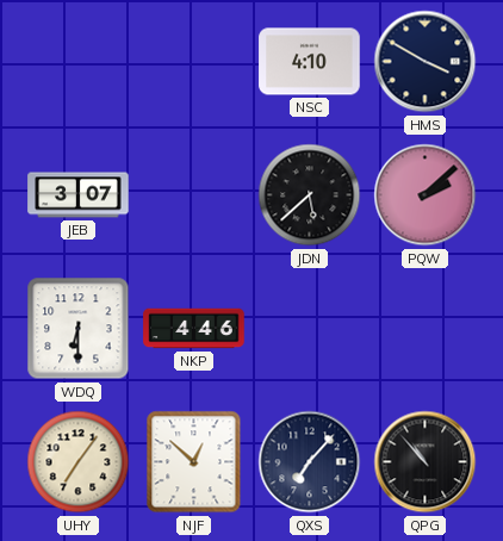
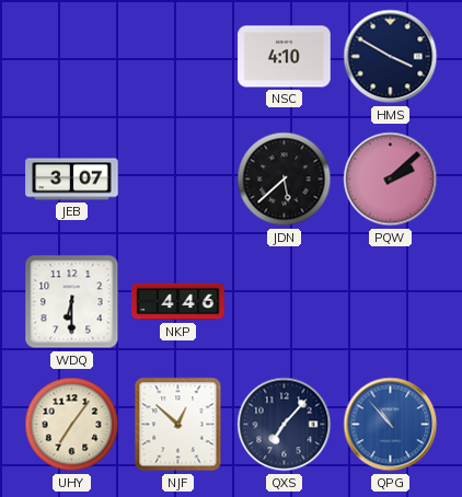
QPG dial: black -> blue (391, 425)
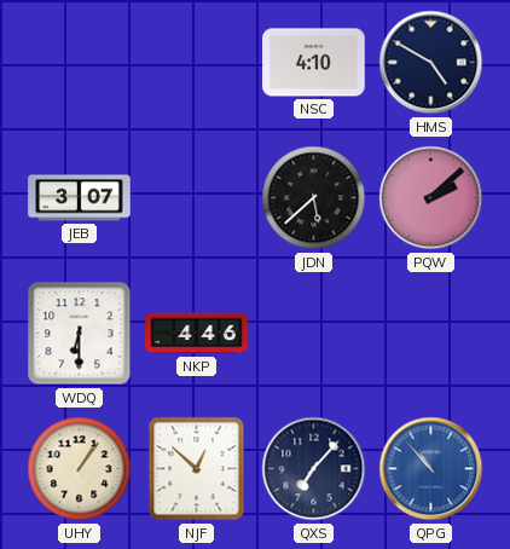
HMS: 3:50 -> 4:50 (431, 63)
UHY: 7:06 -> 1:06 (80, 469)
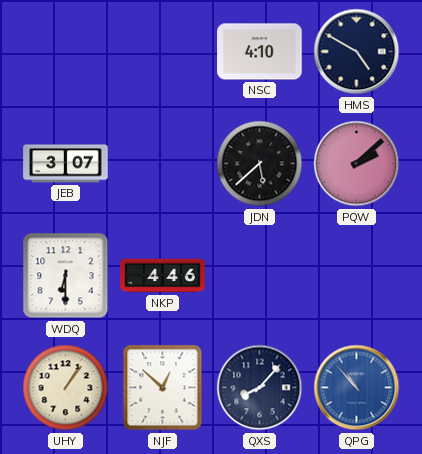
QXS: 7:07 -> 8:07 (260, 388)
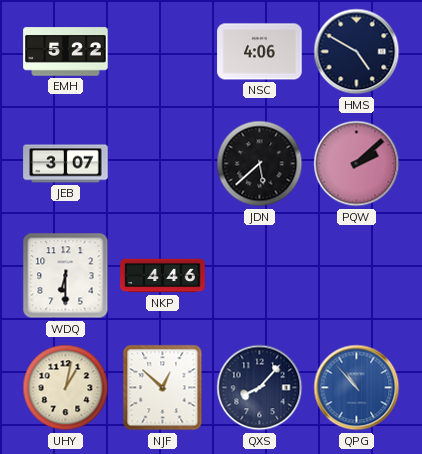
EMH: none -> 5:22 (66, 52)
NSC: 4:10 -> 4:06 (260, 52)
UHY: 1:06 -> 1:02 (66, 388)
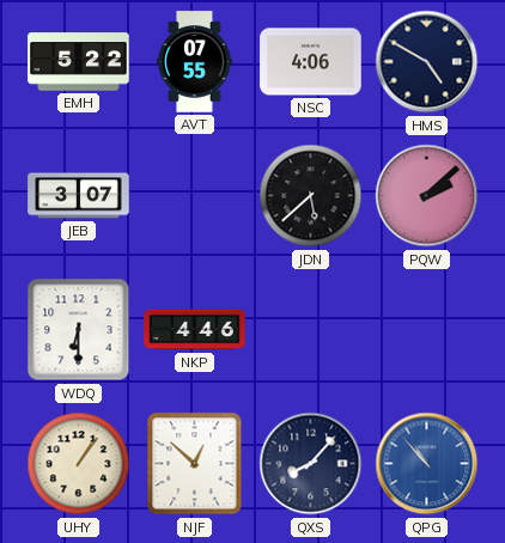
AVT: none -> 07:55 (195, 62)
UHY: 1:02 -> 1:06 (79, 464)
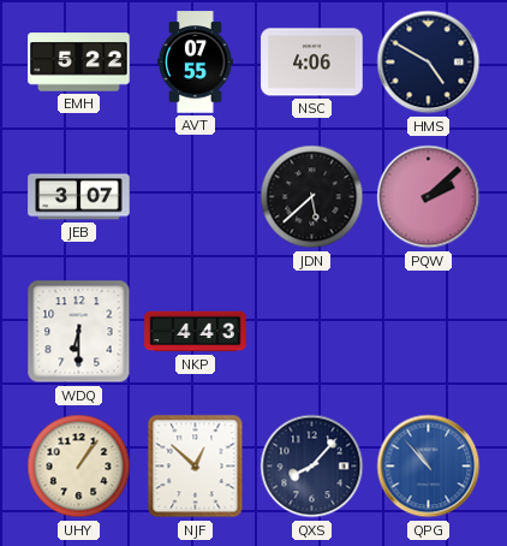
NKP: 4:46 -> 4:43 (196, 332)
